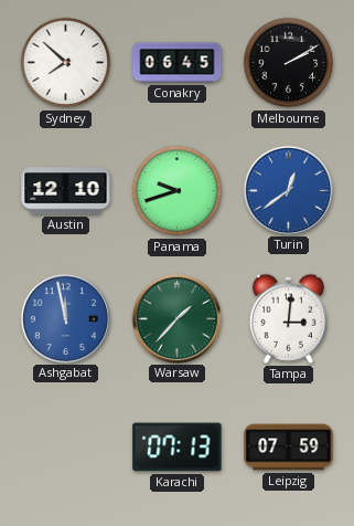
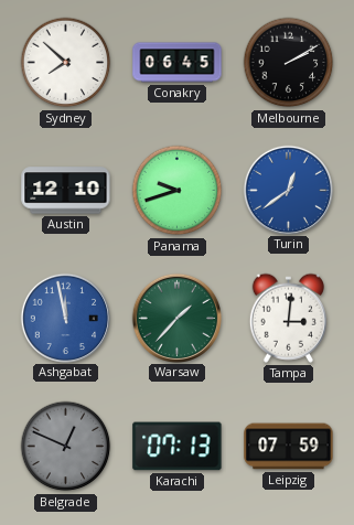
Belgrade: none -> 12:49 (66, 447)
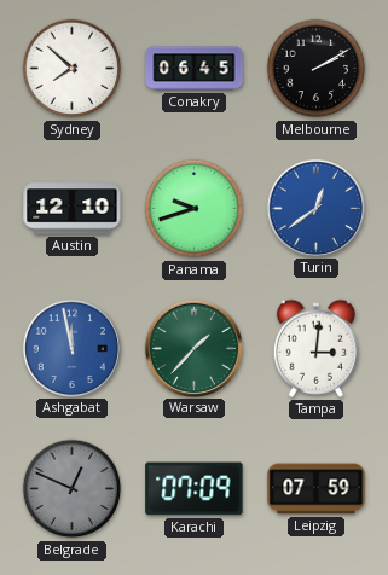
Karachi: 07:13 -> 07:09 (195, 489)
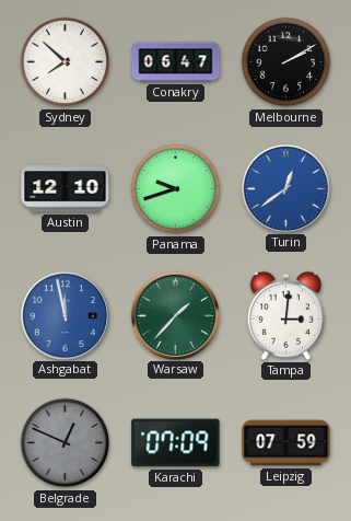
Conakry: 06:45 -> 06:47 (176, 62)
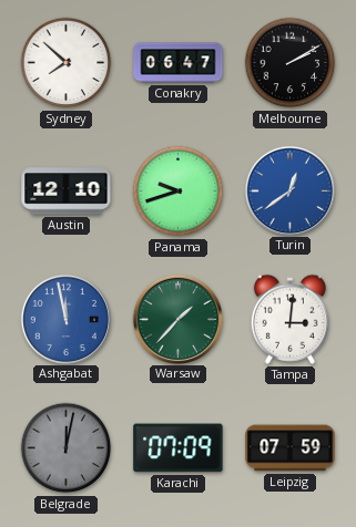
Belgrade: 12:49 -> 12:02 (67, 448)
